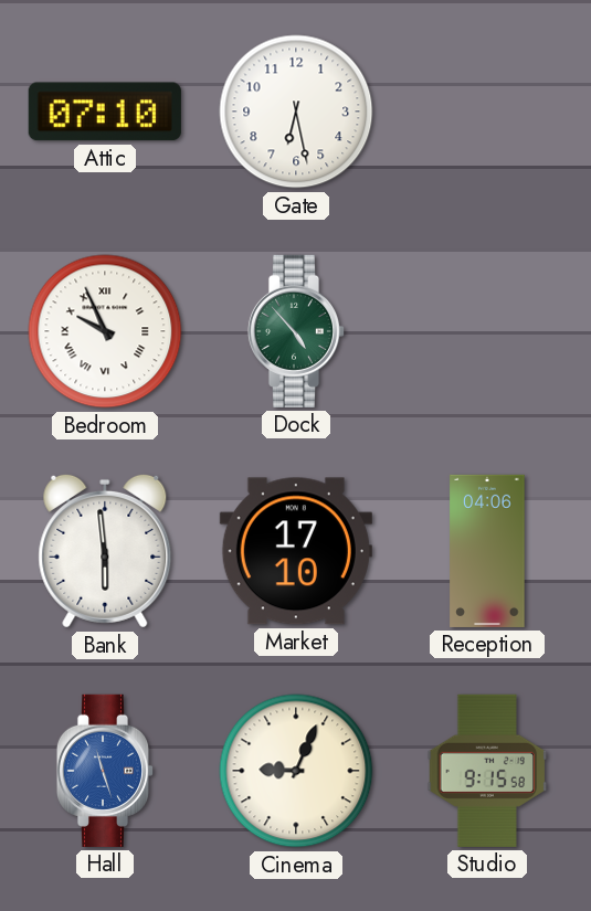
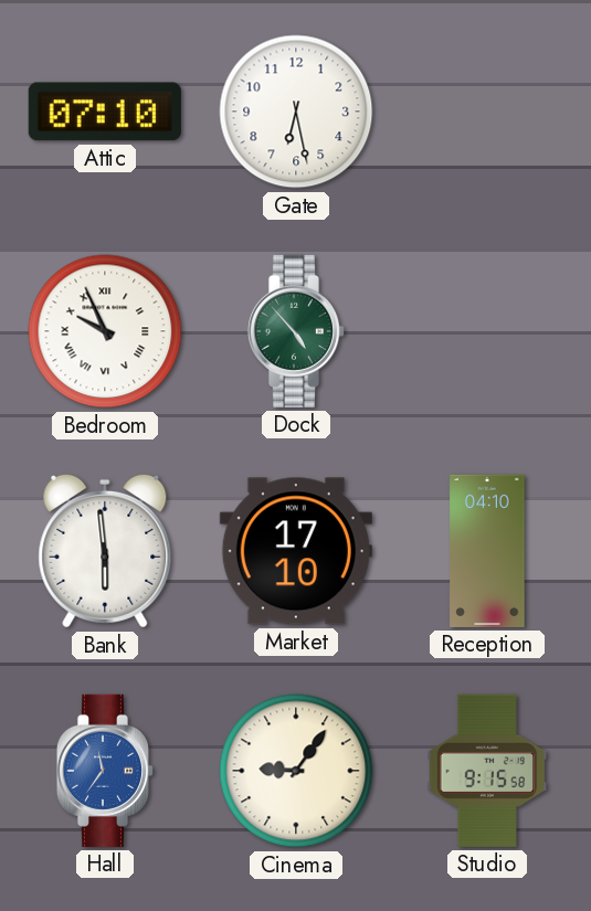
Reception: 04:06 -> 04:10 (487, 551)
Hall: 11:27 -> 11:36 (105, 771)
Cinema: 9:04 -> 9:06 (296, 771)
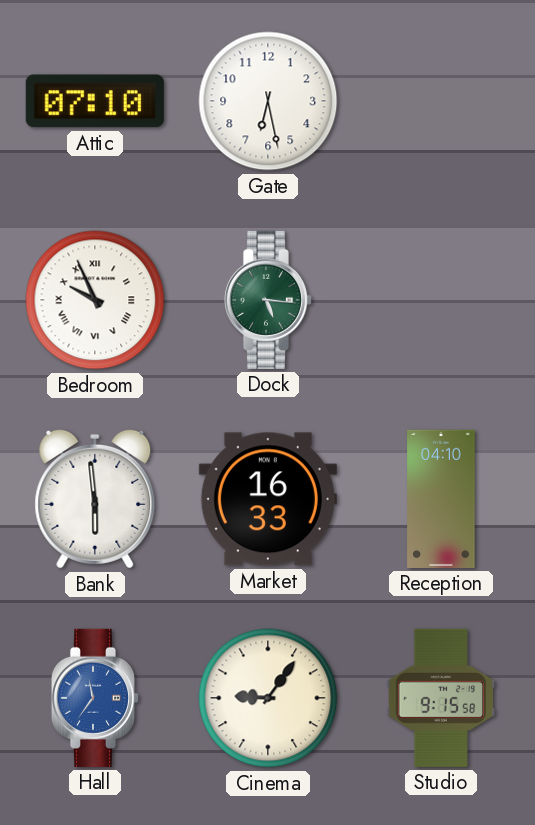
Dock: 4:53 -> 5:16 (268, 300)
Market: 17:10 -> 16:33 (268, 499)
